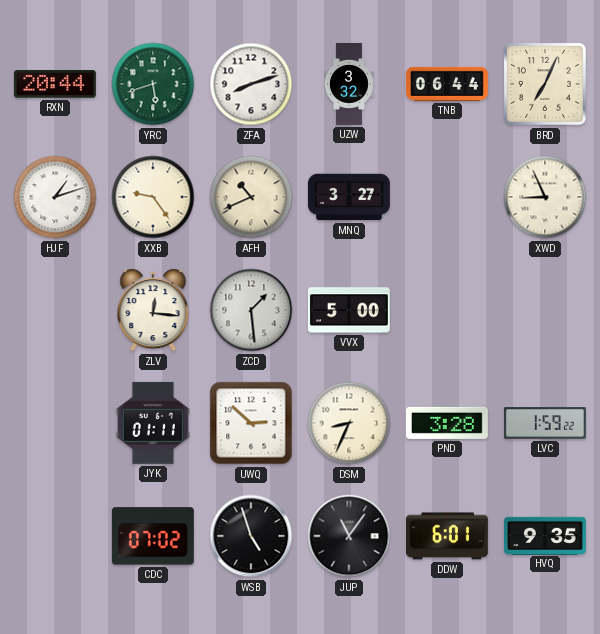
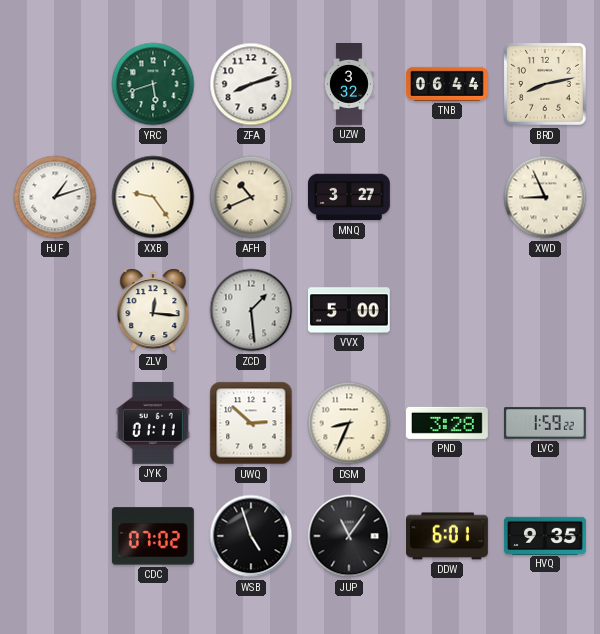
RXN: 20:44 -> none (55, 84)
BRD: 7:04 -> 8:13 (546, 85)
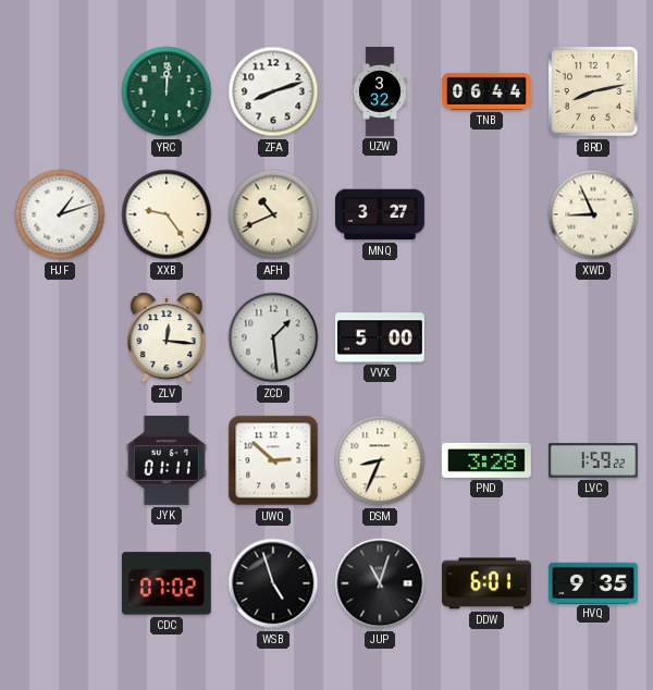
YRC: 5:42 -> 12:01 (167, 91)
JUP: 11:06 -> 11:03 (380, 583)
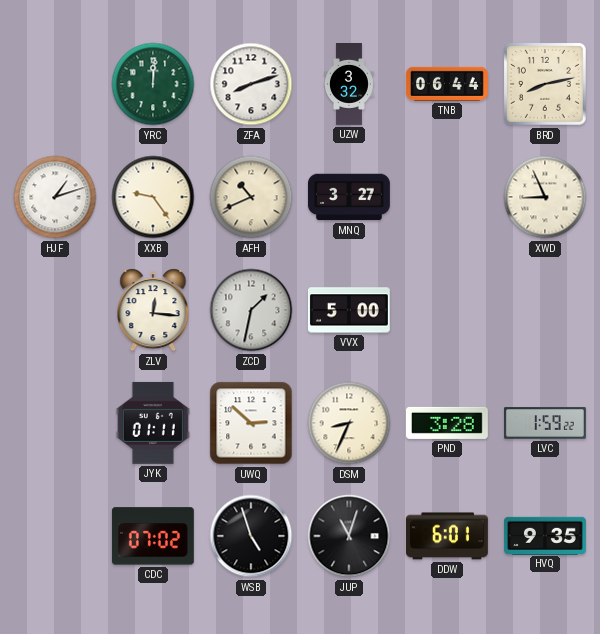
ZCD: 1:29 -> 1:32 (251, 310)
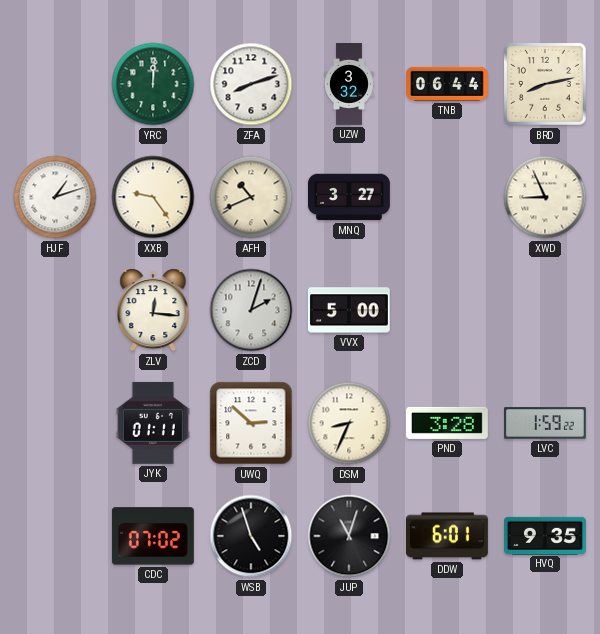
ZCD: 1:32 -> 2:03 (251, 310)
